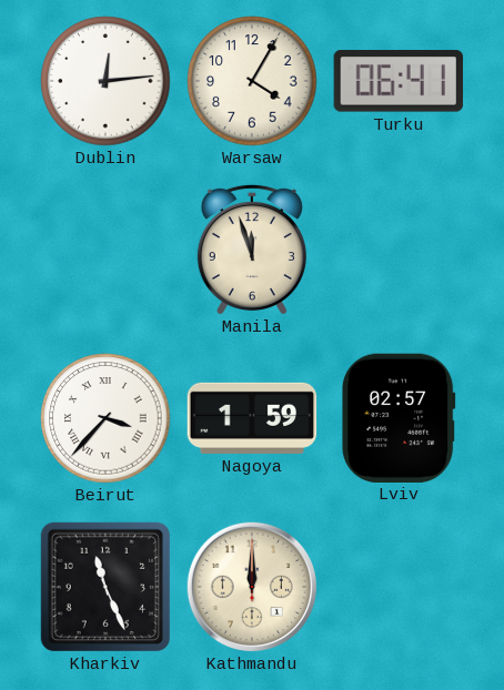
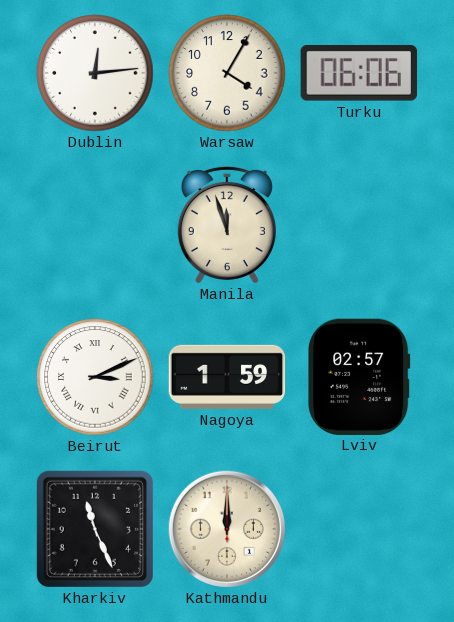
Turku: 06:41 -> 06:06 (359, 74)
Beirut: 3:37 -> 3:11 (95, 377)
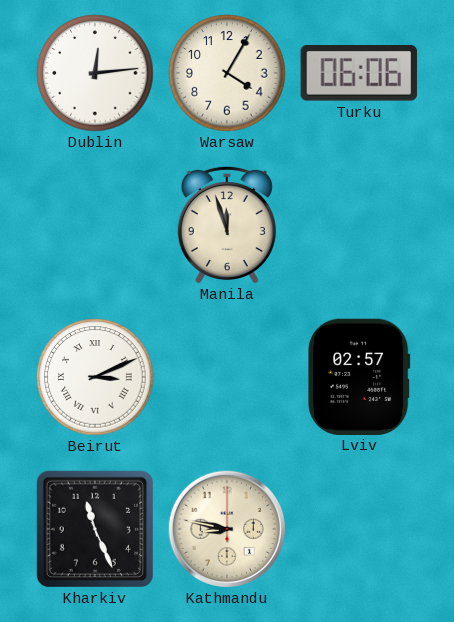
Nagoya: 1:59 -> none (227, 377)
Kathmandu: 12:00 -> 8:47 (227, 529)
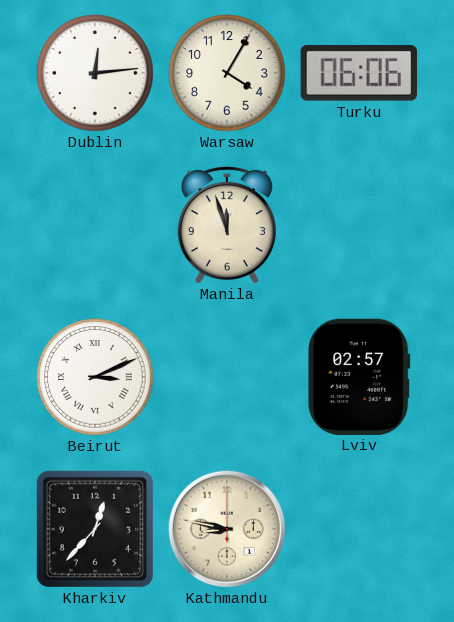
Kharkiv: 11:26 -> 12:37 (95, 529)
